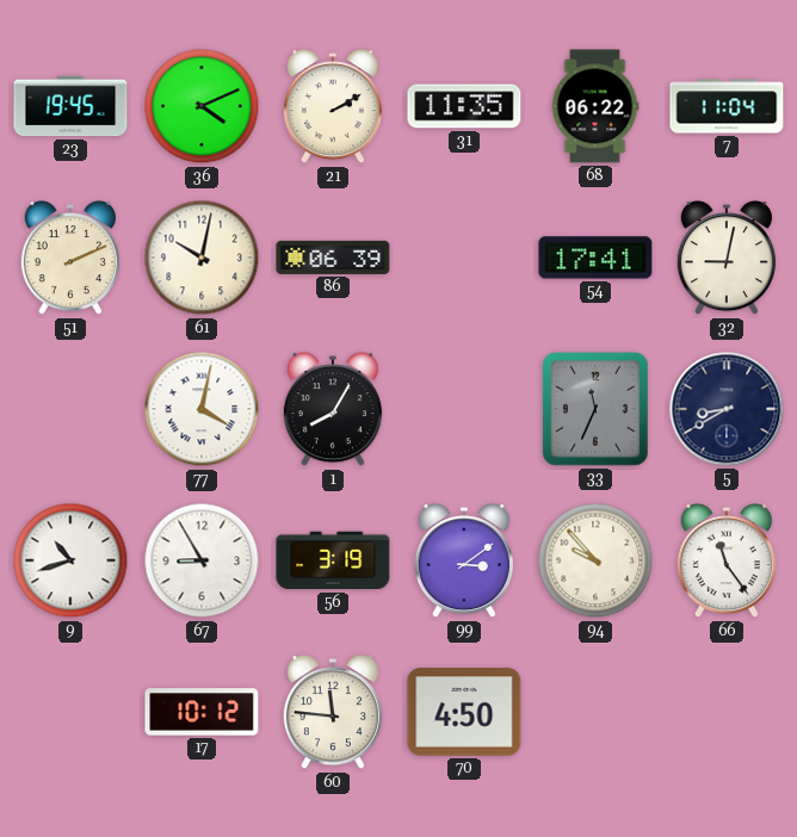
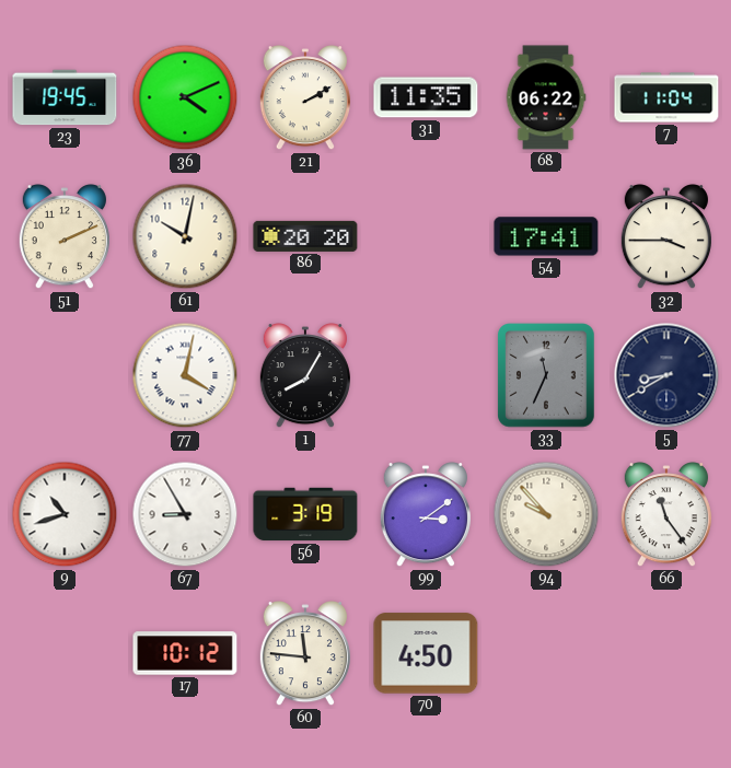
86: 06:39 -> 20:20 (305, 236)
32: 9:02 -> 3:45 (666, 237)
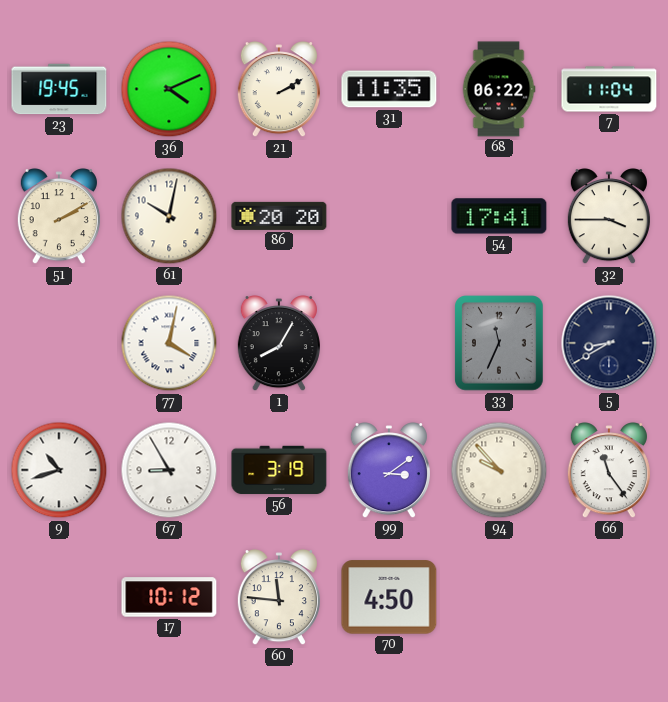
51: 2:11 -> 2:10 (59, 217)
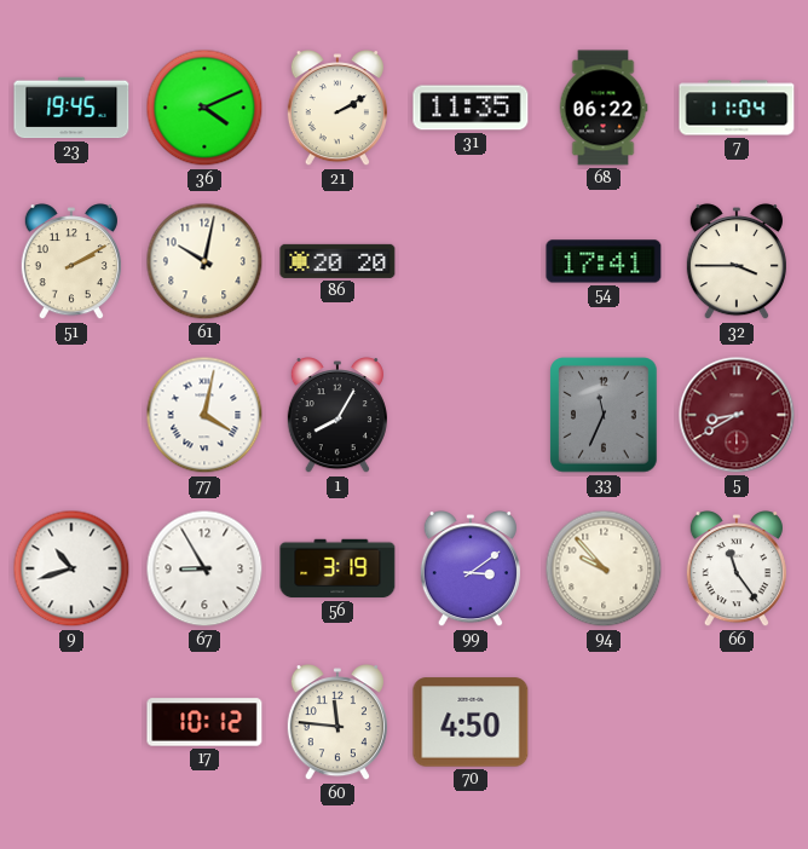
5 dial: navy -> burgundy (737, 415)
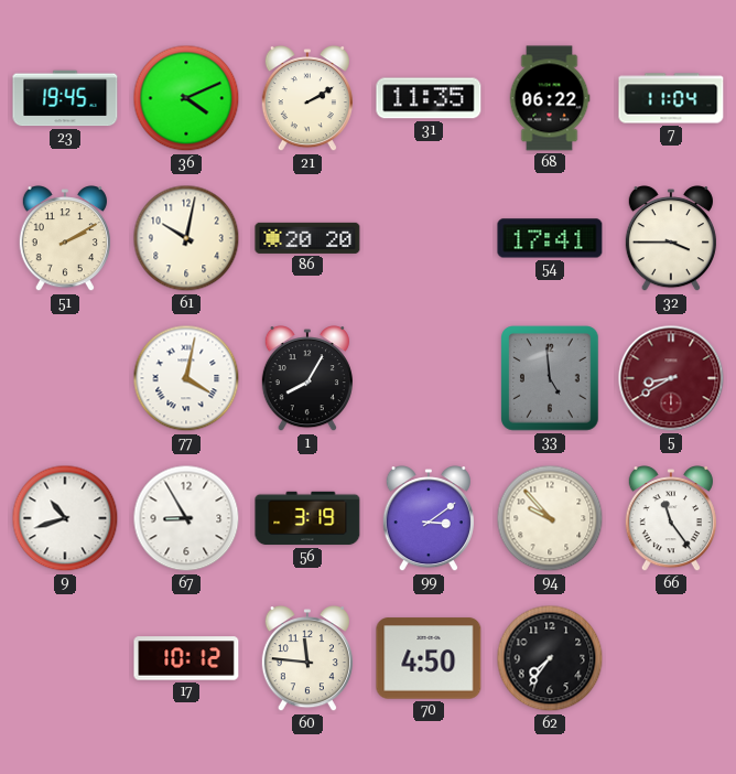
33: 11:34 -> 4:59 (550, 378)
62: none -> 7:36 (550, 658)
